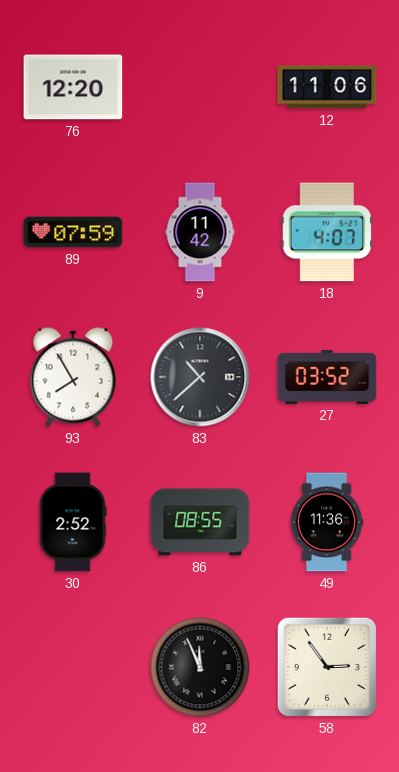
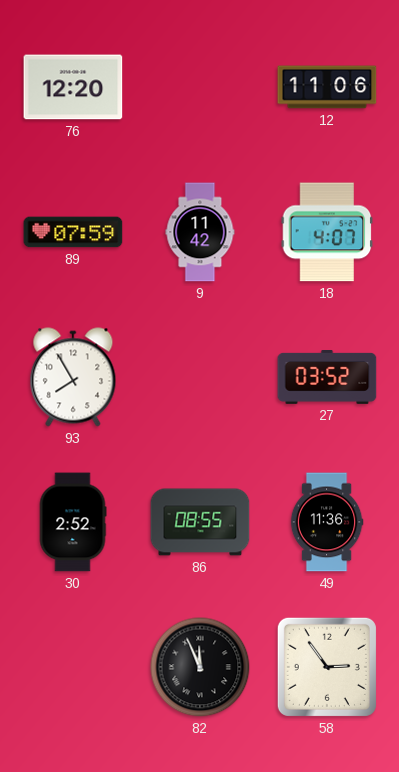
83: 10:38 -> none (200, 377)
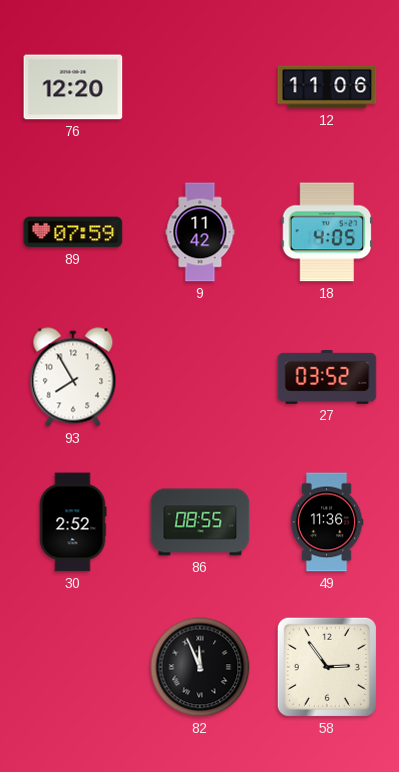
18: 4:07 -> 4:05 (327, 232)
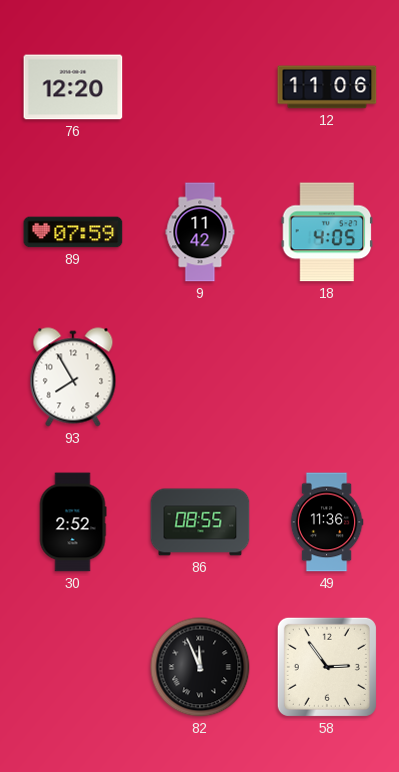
27: 03:52 -> none (327, 378)
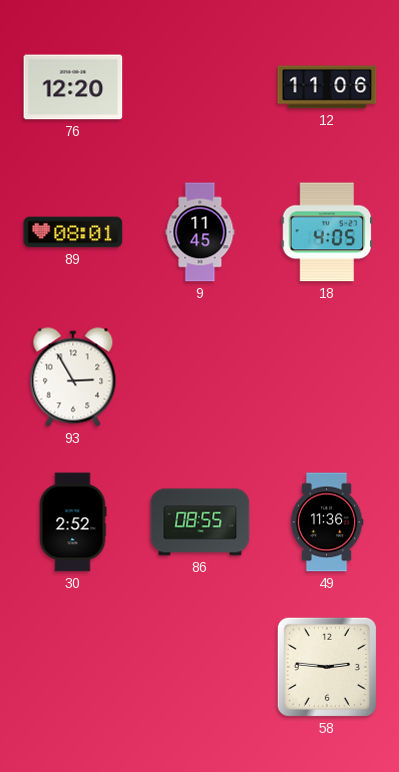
89: 07:59 -> 08:01 (73, 232)
9: 11:42 -> 11:45 (200, 232)
93: 7:55 -> 2:55 (73, 377)
82: 11:56 -> none (200, 667)
58: 2:54 -> 2:46 (327, 667)
